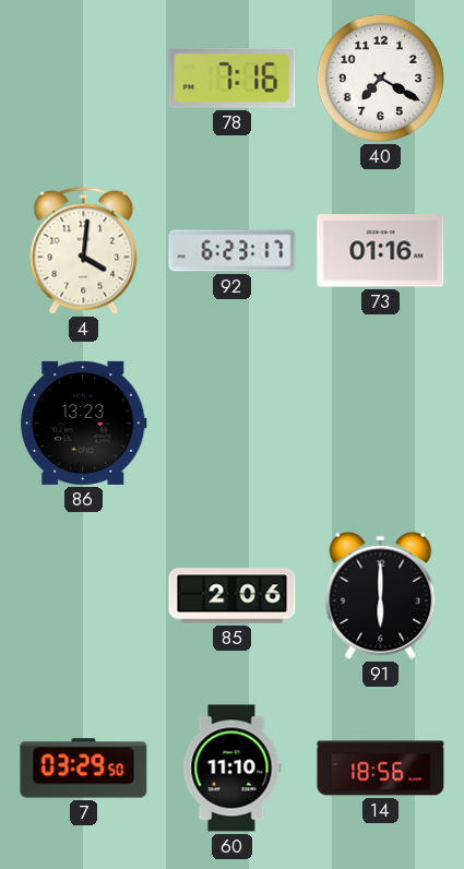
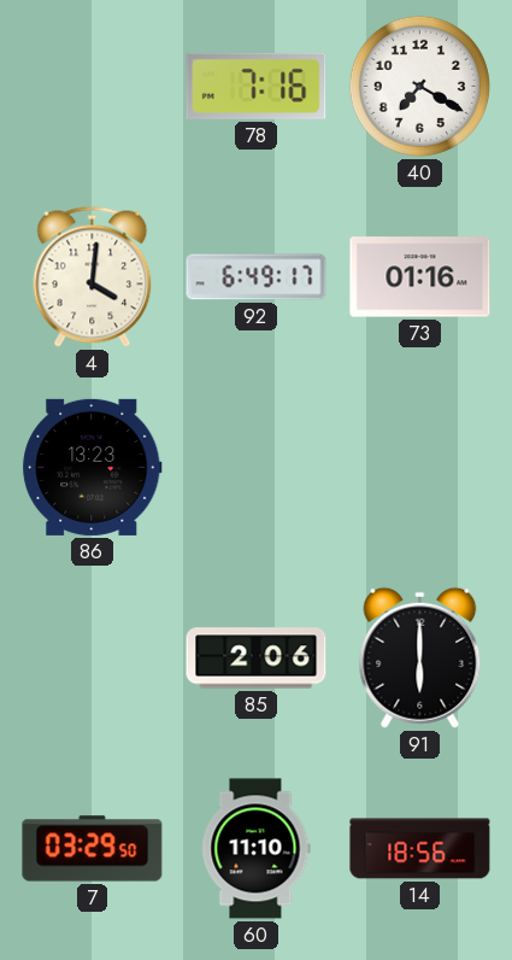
92: 6:23 -> 6:49 (257, 277)
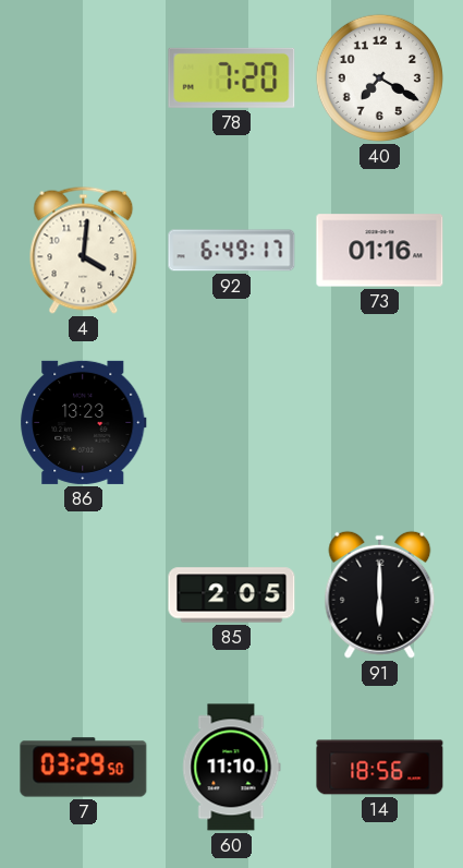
78: 7:16 -> 7:20 (232, 77)
85: 2:06 -> 2:05 (232, 595)
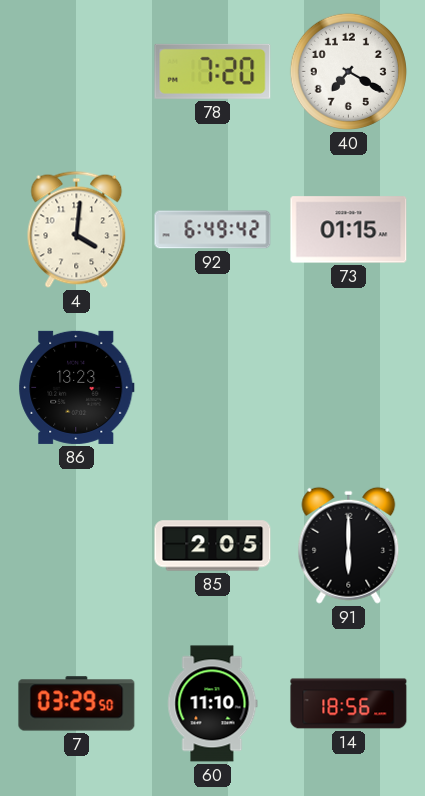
92: 6:49:17 -> 6:49:42 (213, 230)
73: 01:16 -> 01:15 (349, 230)
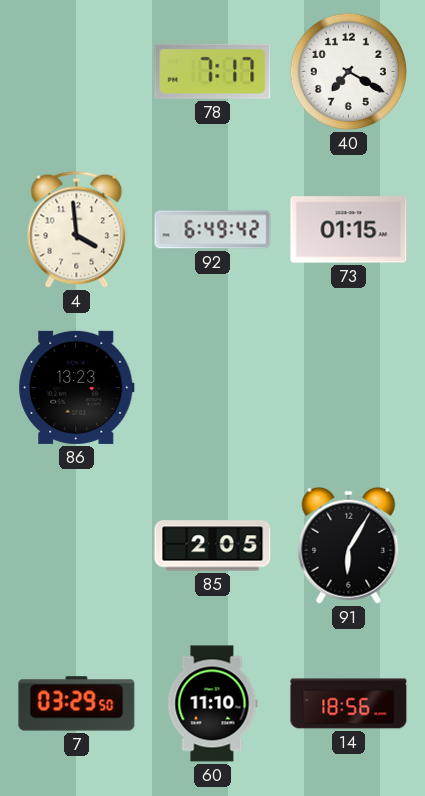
78: 7:20 -> 7:17 (213, 71)
4: 4:01 -> 3:59 (77, 229)
91: 6:00 -> 6:05 (349, 545)
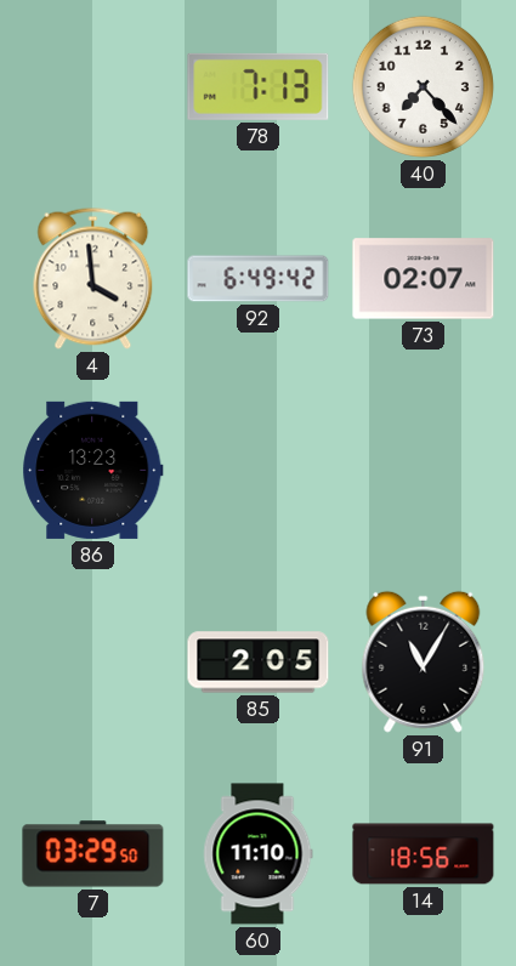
78: 7:17 -> 7:13 (259, 86)
40: 7:20 -> 7:23 (423, 86)
73: 01:15 -> 02:07 (424, 279)
91: 6:05 -> 11:05 (424, 661)
